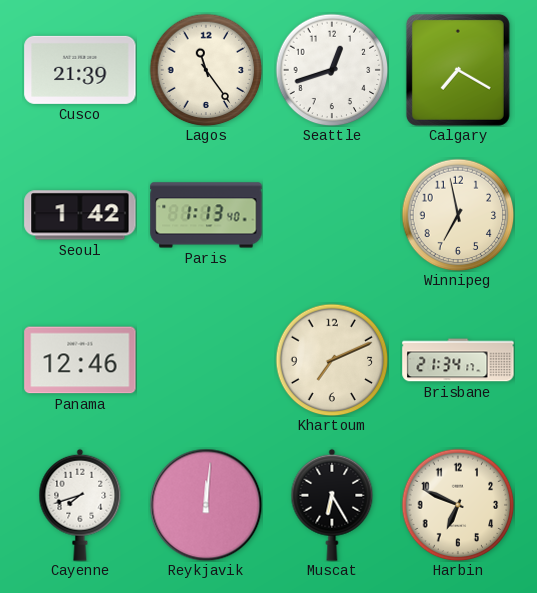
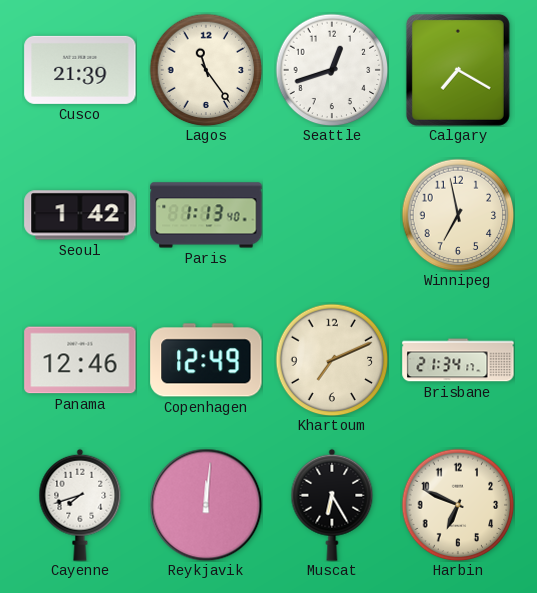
Copenhagen: none -> 12:49 (206, 360)
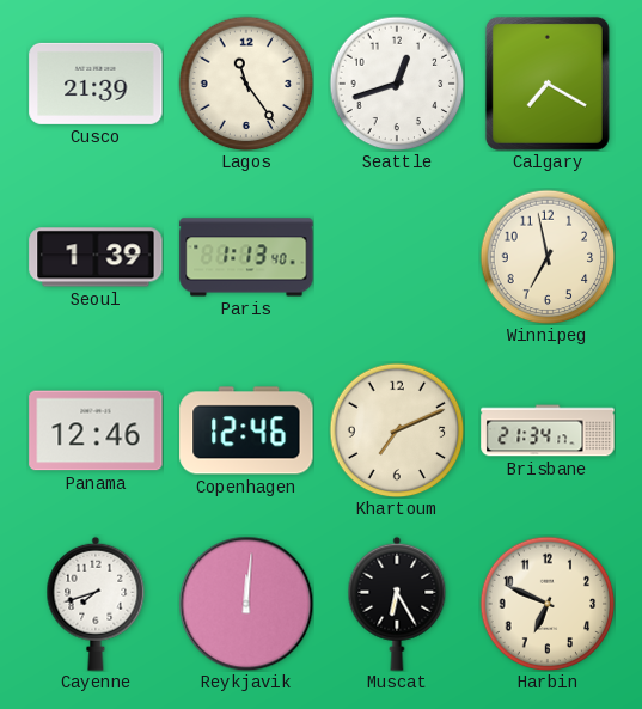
Seoul: 1:42 -> 1:39 (96, 257)
Copenhagen: 12:49 -> 12:46 (246, 430)
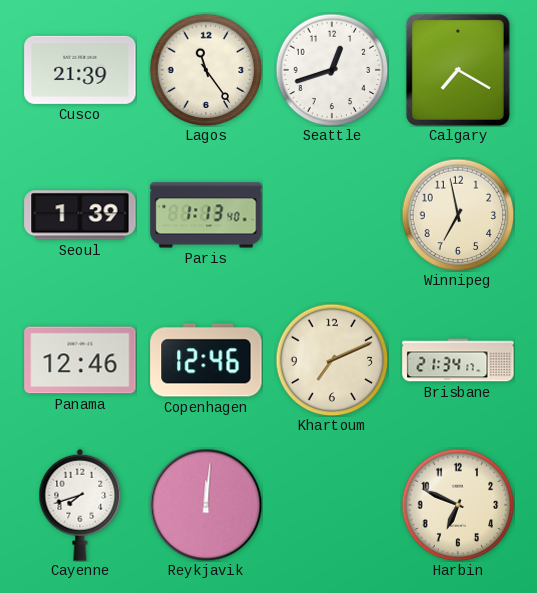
Muscat: 6:25 -> none (397, 604)
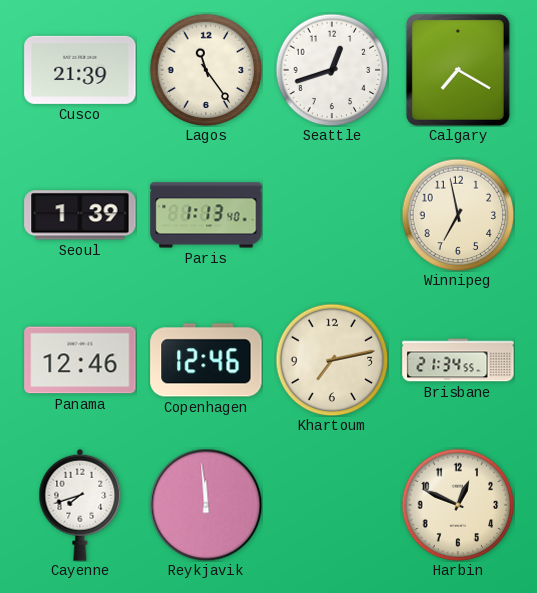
Khartoum: 7:11 -> 7:13 (332, 360)
Brisbane: 21:34:17 -> 21:34:55 (458, 360)
Reykjavik: 12:01 -> 11:59 (206, 505)
Harbin: 6:49 -> 12:49 (458, 505)
